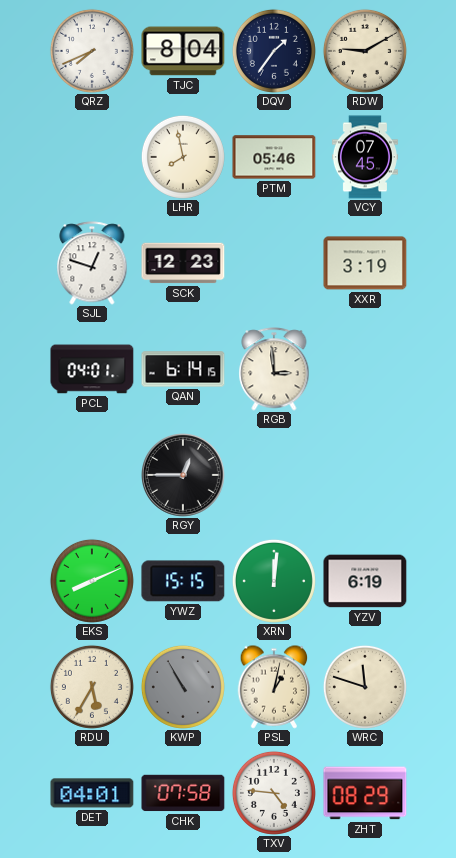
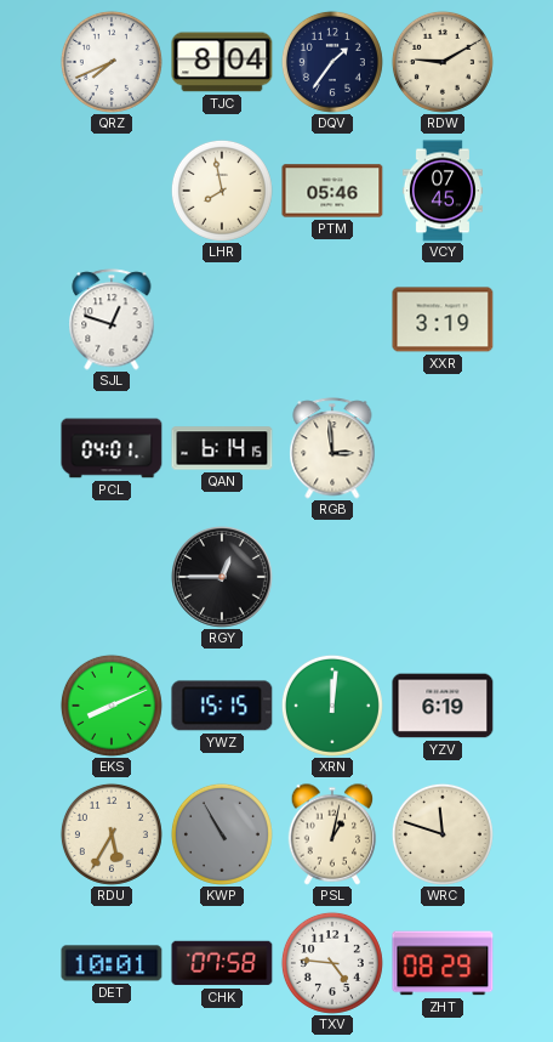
SCK: 12:23 -> none (183, 263)
DET: 04:01 -> 10:01 (112, 963)
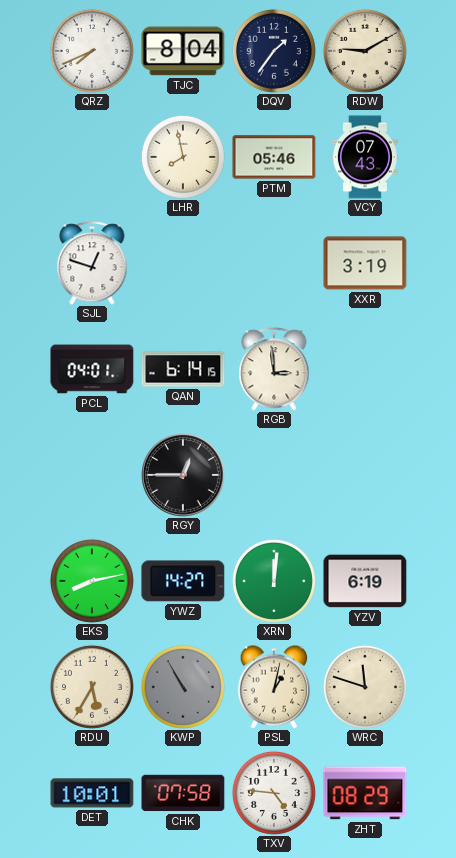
VCY: 07:45 -> 07:43 (365, 157)
EKS: 8:11 -> 8:13 (92, 581)
YWZ: 15:15 -> 14:27 (183, 581)
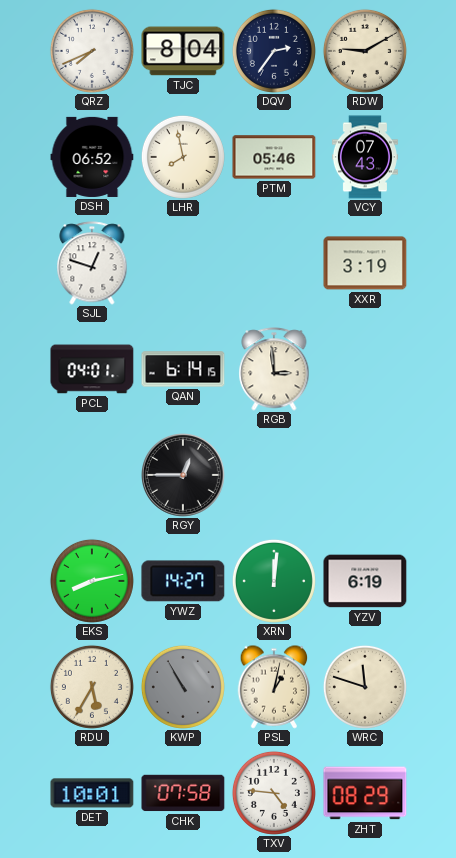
DQV: 1:36 -> 2:36 (274, 51)
DSH: none -> 06:52 (92, 157)
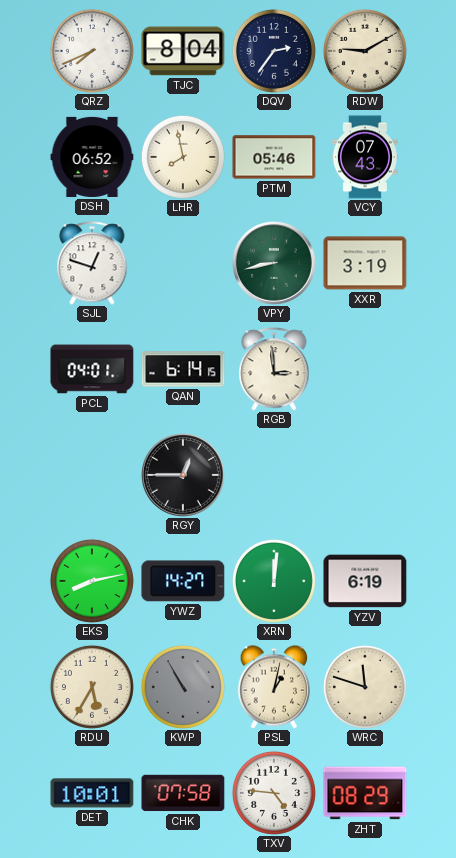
VPY: none -> 8:43 (275, 264)
